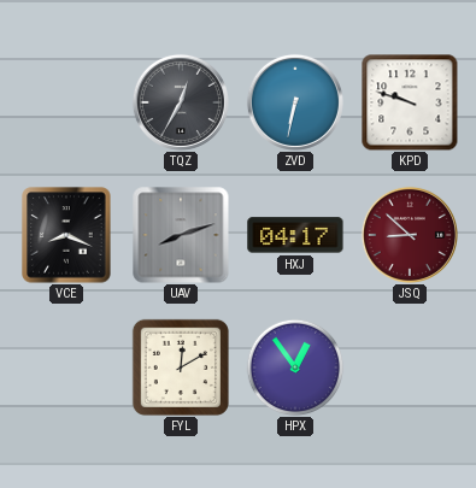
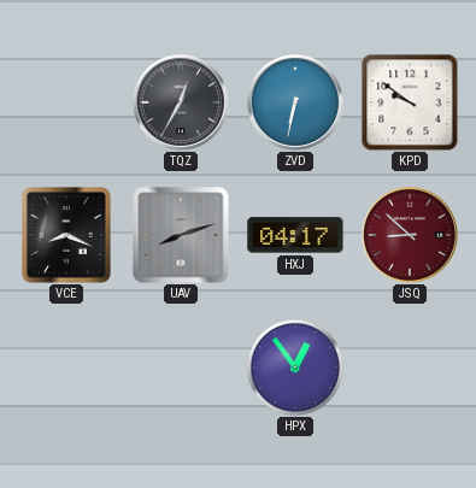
KPD: 9:48 -> 9:51 (410, 102)
FYL: 12:10 -> none (181, 368)
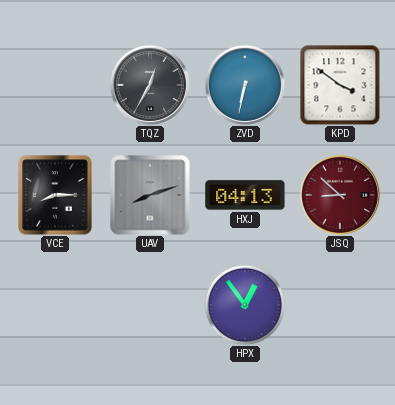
KPD: 9:51 -> 3:51 (340, 85)
VCE: 8:19 -> 8:15 (55, 195)
HXJ: 04:17 -> 04:13 (245, 195)
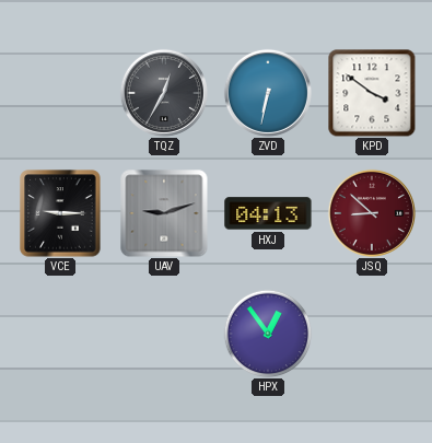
VCE: 8:15 -> 9:15 (60, 213)
UAV: 8:12 -> 9:12 (164, 213)
